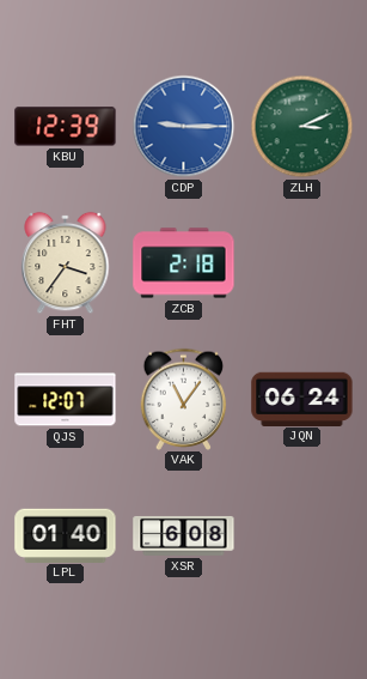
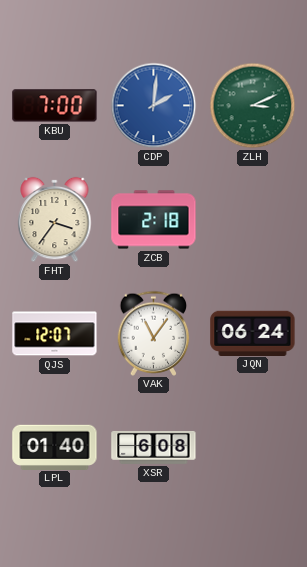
KBU: 12:39 -> 7:00 (55, 106)
CDP: 9:15 -> 2:01 (154, 106)
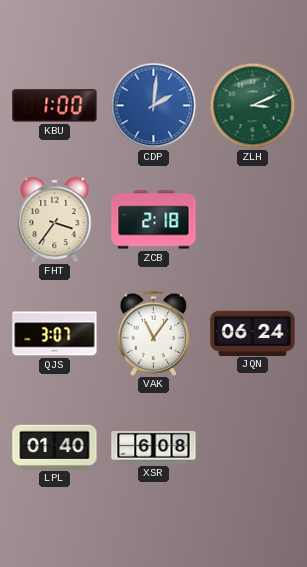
KBU: 7:00 -> 1:00 (55, 106)
QJS: 12:07 -> 3:07 (55, 334)
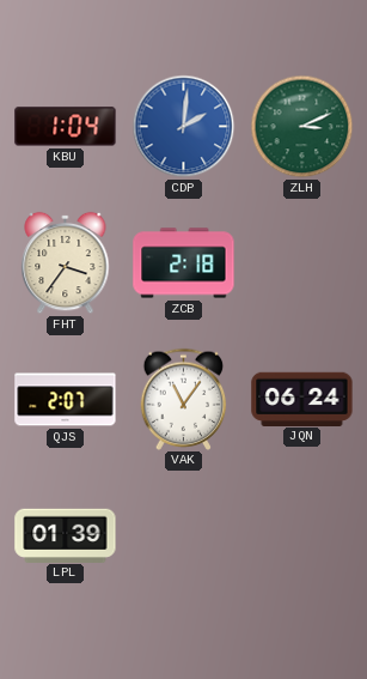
KBU: 1:00 -> 1:04 (66, 127)
QJS: 3:07 -> 2:07 (66, 400)
LPL: 01:40 -> 01:39 (66, 535)
XSR: 6:08 -> none (154, 447)
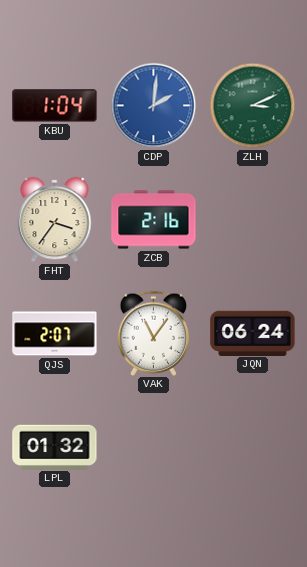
ZCB: 2:18 -> 2:16 (154, 220)
LPL: 01:39 -> 01:32 (55, 447)
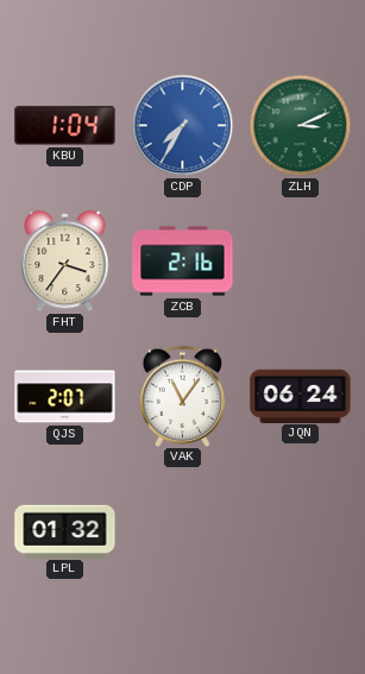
CDP: 2:01 -> 7:35 (183, 126)
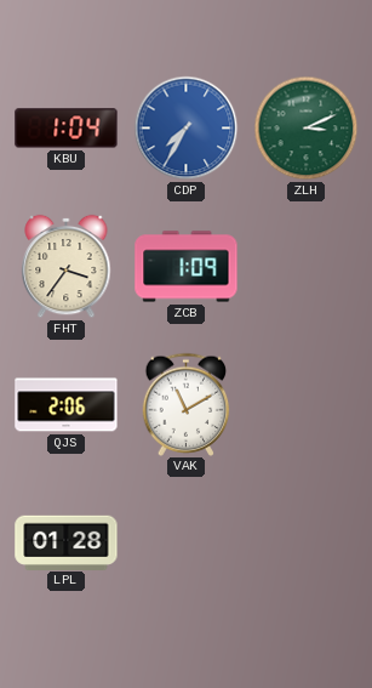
ZCB: 2:16 -> 1:09 (187, 267)
QJS: 2:07 -> 2:06 (67, 405)
VAK: 11:06 -> 11:10 (187, 404)
JQN: 06:24 -> none (301, 396)
LPL: 01:32 -> 01:28 (67, 542)
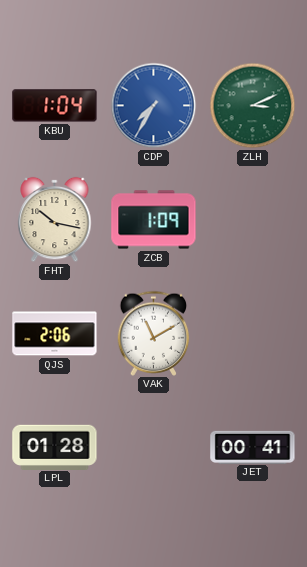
FHT: 3:36 -> 10:17 (55, 220)
JET: none -> 00:41 (253, 447)
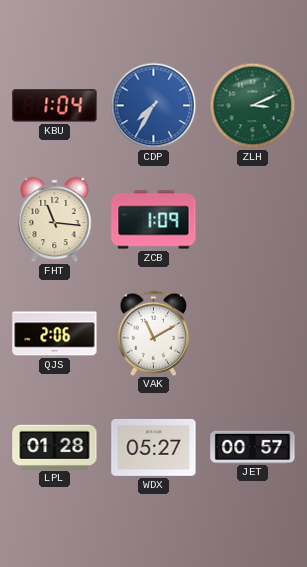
FHT: 10:17 -> 11:16 (55, 220)
WDX: none -> 05:27 (154, 447)
JET: 00:41 -> 00:57 (253, 447)
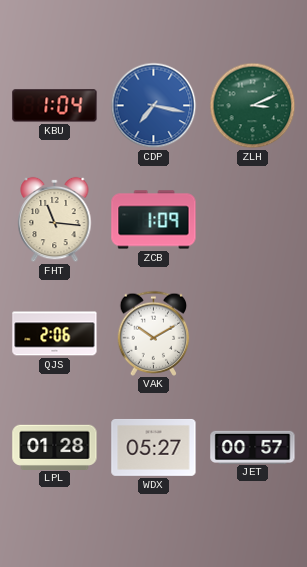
CDP: 7:35 -> 7:17 (154, 106)
VAK: 11:10 -> 10:10 (154, 333)
